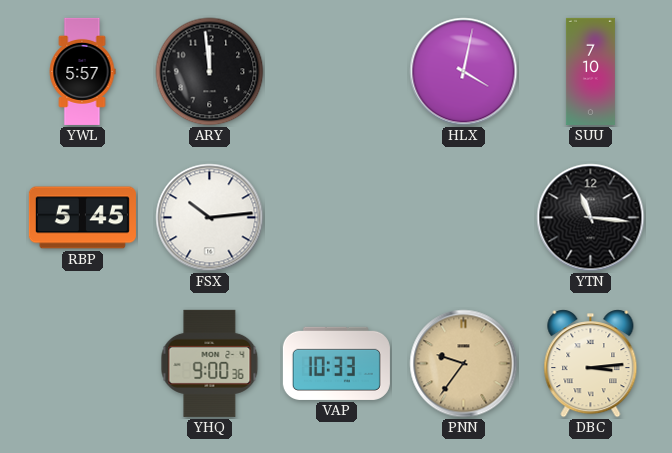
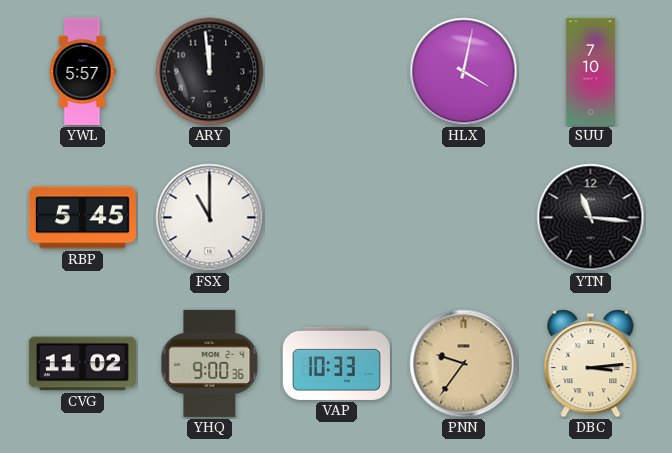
FSX: 10:14 -> 11:00 (210, 218)
CVG: none -> 11:02 (82, 364)
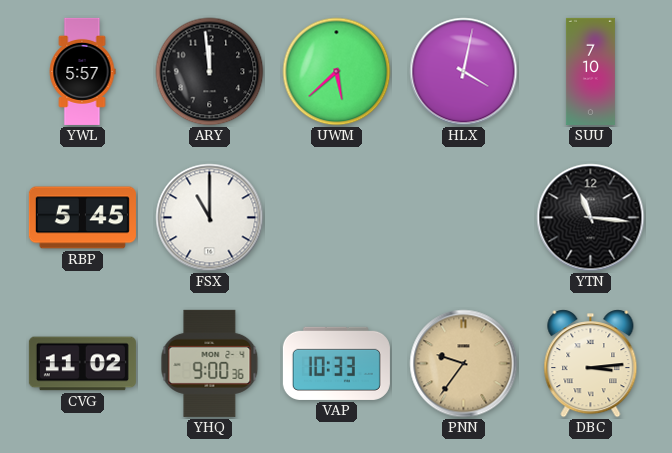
UWM: none -> 5:38 (337, 72)
